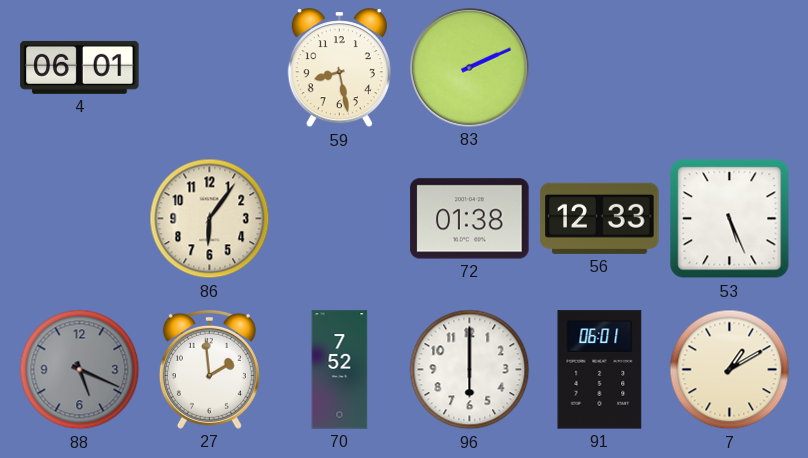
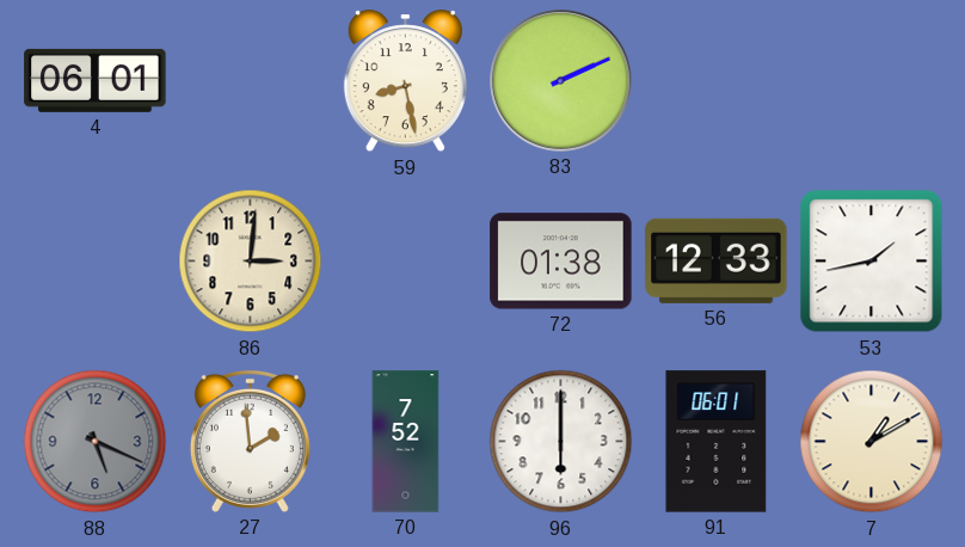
86: 6:06 -> 3:01 (251, 262)
53: 5:26 -> 1:43 (872, 262)
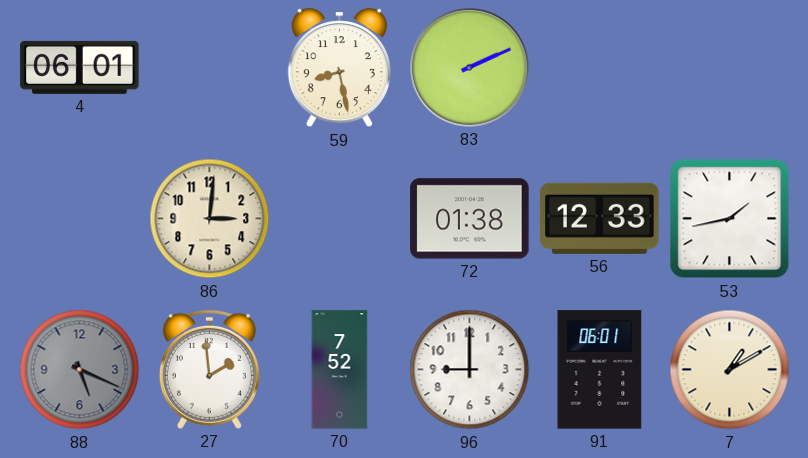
96: 6:00 -> 9:00 (470, 370)
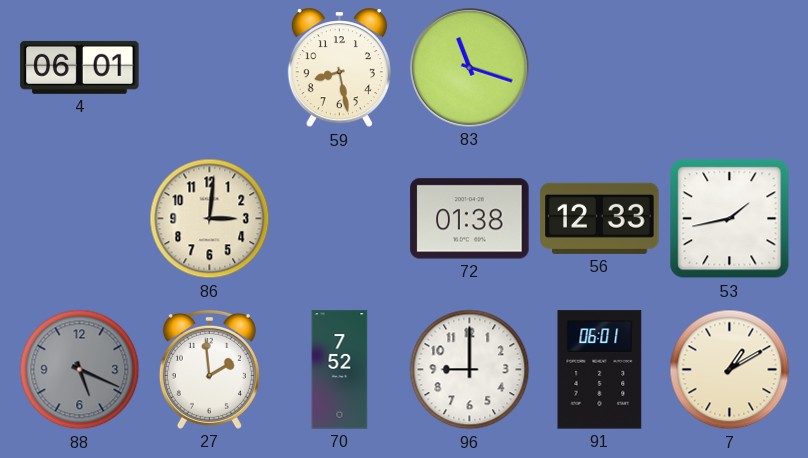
83: 2:11 -> 11:18 (470, 68)
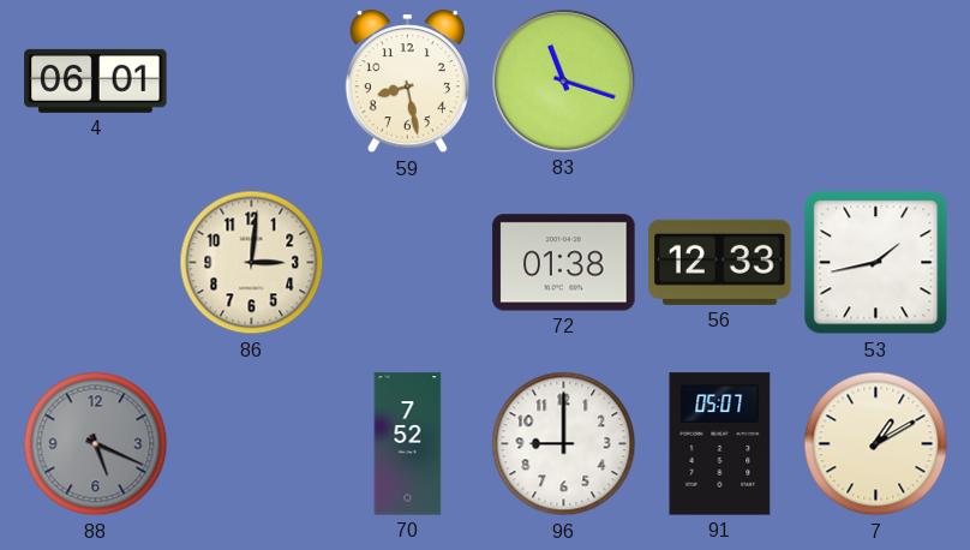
27: 1:59 -> none (209, 369)
91: 06:01 -> 05:07 (720, 444)
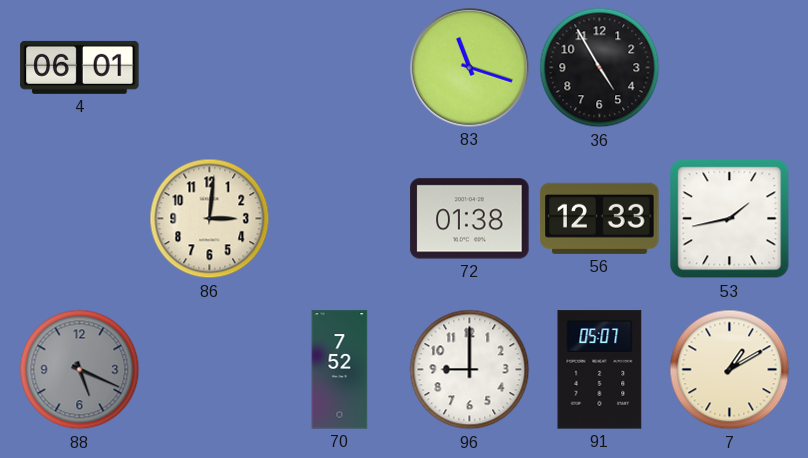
59: 8:28 -> none (407, 82)
36: none -> 4:55 (600, 68)
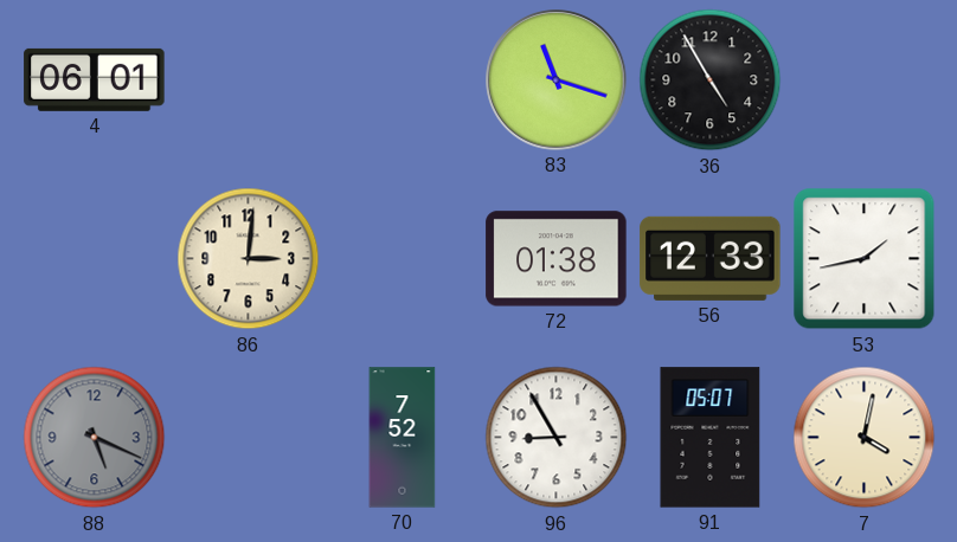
96: 9:00 -> 8:55 (557, 438)
7: 1:10 -> 4:02 (865, 438)
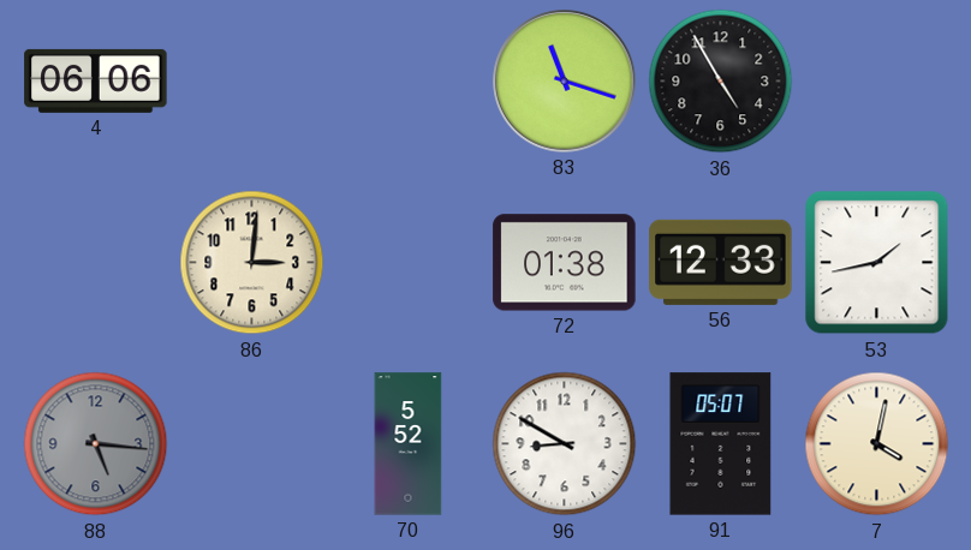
4: 06:01 -> 06:06 (96, 80)
88: 5:19 -> 5:16 (96, 444)
70: 7:52 -> 5:52 (409, 444)
96: 8:55 -> 8:50 (565, 444)
